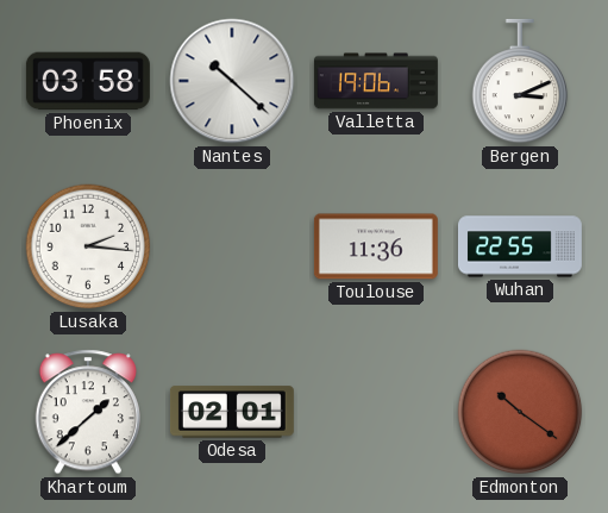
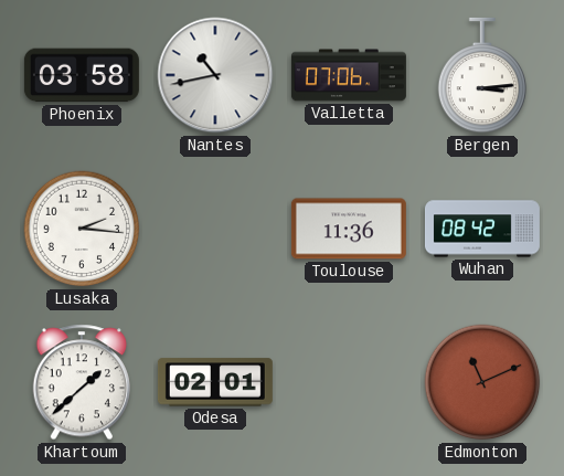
Nantes: 10:22 -> 10:43 (215, 75)
Valletta: 19:06 -> 07:06 (349, 75)
Bergen: 3:11 -> 3:14 (482, 75)
Wuhan: 22:55 -> 08:42 (482, 229)
Edmonton: 10:21 -> 11:11 (482, 382)
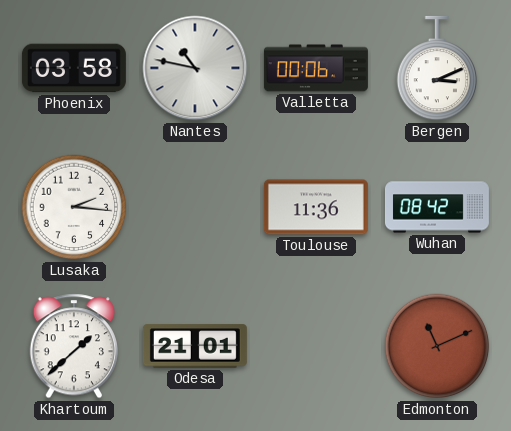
Nantes: 10:43 -> 10:47 (195, 68)
Valletta: 07:06 -> 00:06 (316, 68)
Bergen: 3:14 -> 3:11 (437, 68)
Odesa: 02:01 -> 21:01 (195, 346)
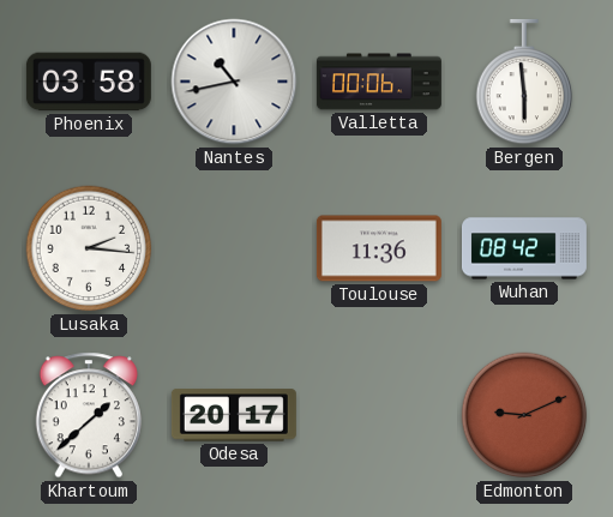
Nantes: 10:47 -> 10:43 (234, 82)
Bergen: 3:11 -> 5:59 (524, 82)
Odesa: 21:01 -> 20:17 (234, 415)
Edmonton: 11:11 -> 9:11 (524, 415)
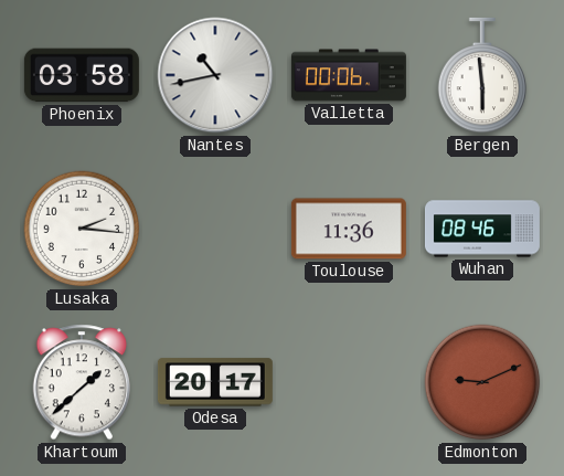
Wuhan: 08:42 -> 08:46 (482, 229)
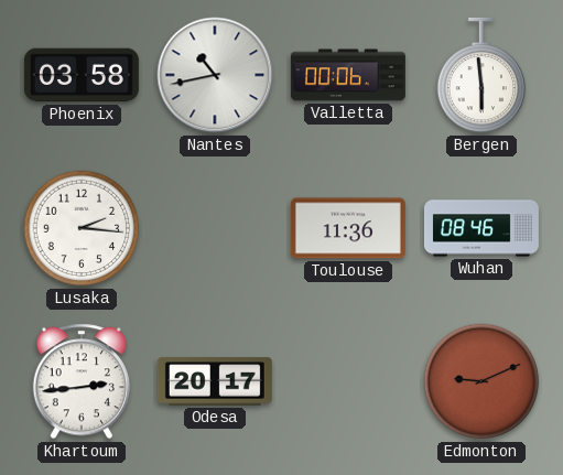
Khartoum: 1:38 -> 2:44 (80, 381)
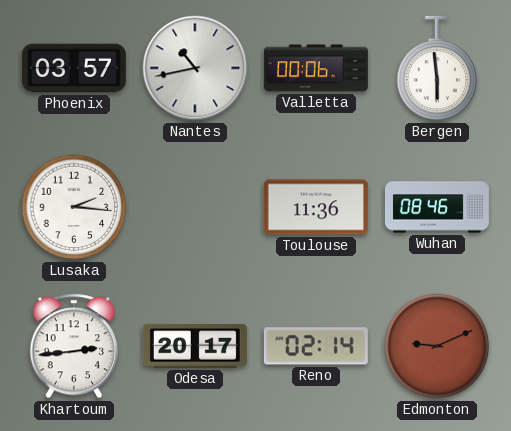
Phoenix: 03:58 -> 03:57 (74, 68)
Reno: none -> 02:14 (316, 346)
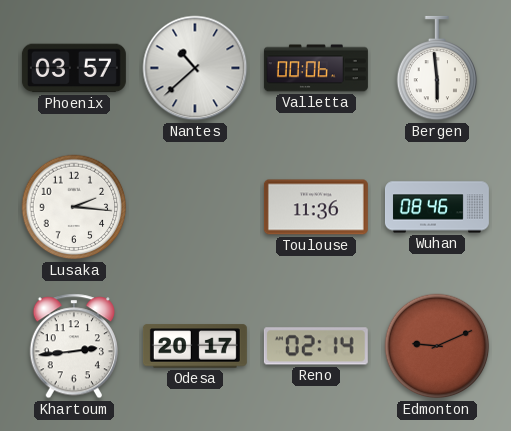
Nantes: 10:43 -> 10:38 (195, 68)
